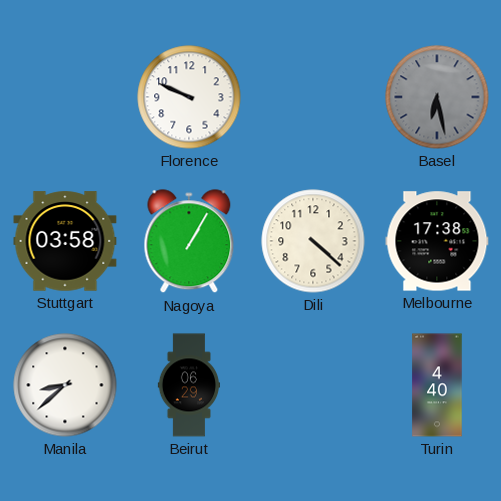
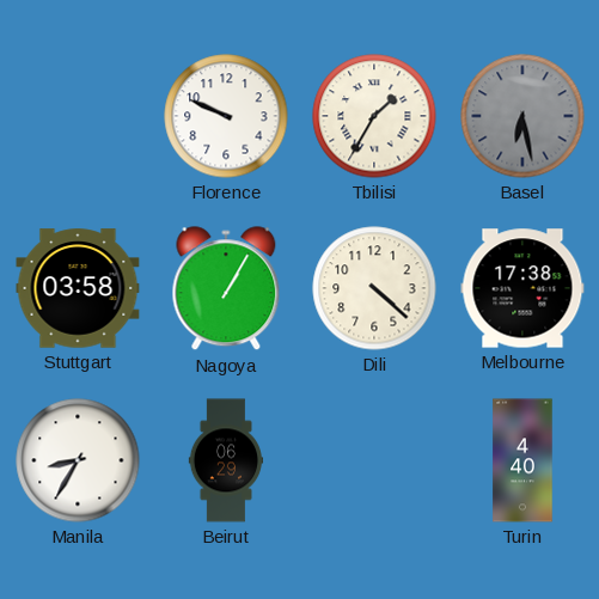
Tbilisi: none -> 1:35 (374, 116)
Manila: 8:38 -> 8:35 (78, 460)
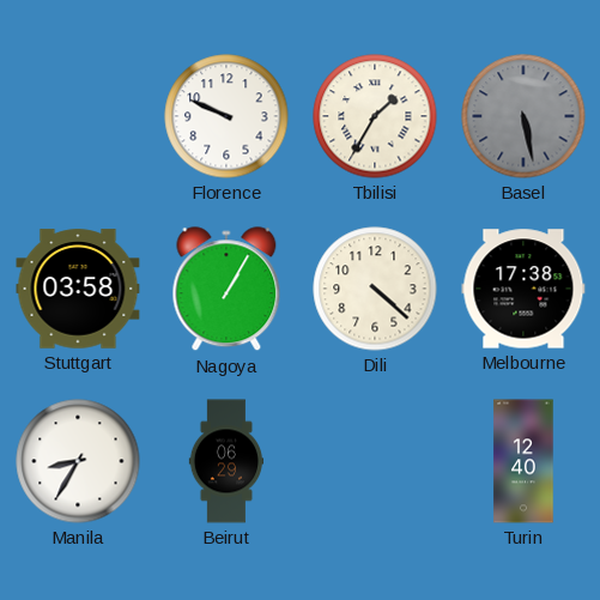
Basel: 6:28 -> 5:28 (523, 116)
Turin: 4:40 -> 12:40 (523, 461)
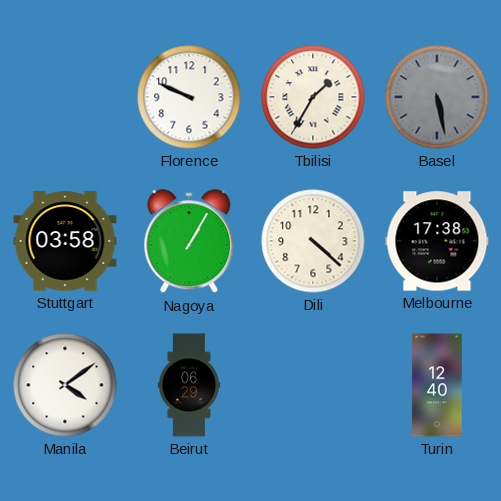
Manila: 8:35 -> 4:09 (65, 385)
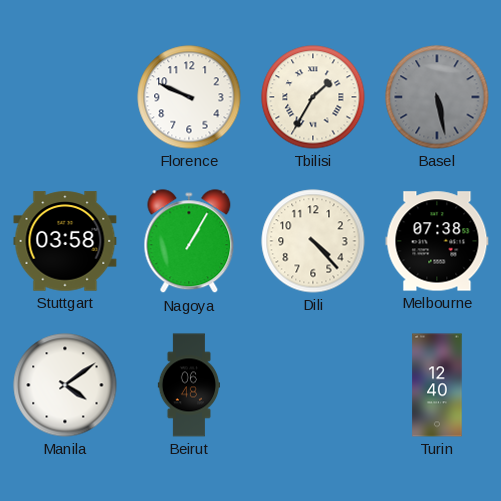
Dili: 4:22 -> 4:23 (313, 241)
Melbourne: 17:38 -> 07:38 (437, 241)
Beirut: 06:29 -> 06:48 (189, 385)
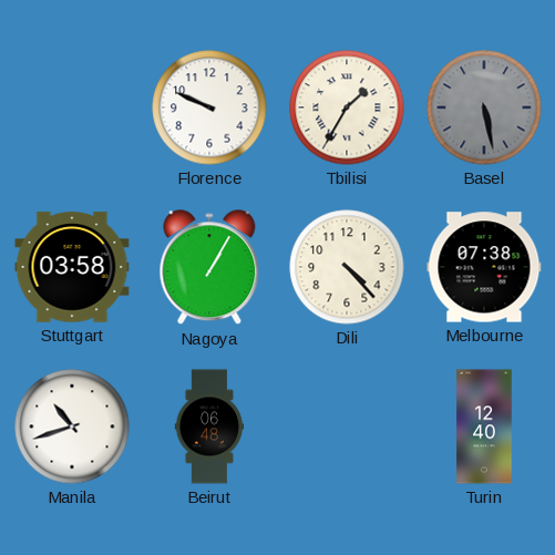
Manila: 4:09 -> 10:42 (72, 426)
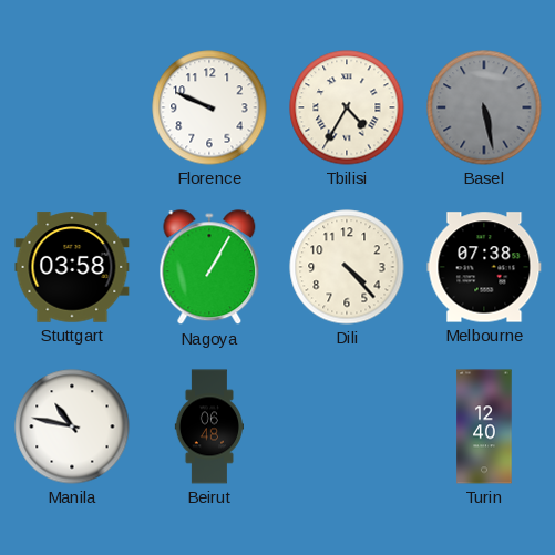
Tbilisi: 1:35 -> 4:35 (347, 107)
Manila: 10:42 -> 10:47 (72, 426)
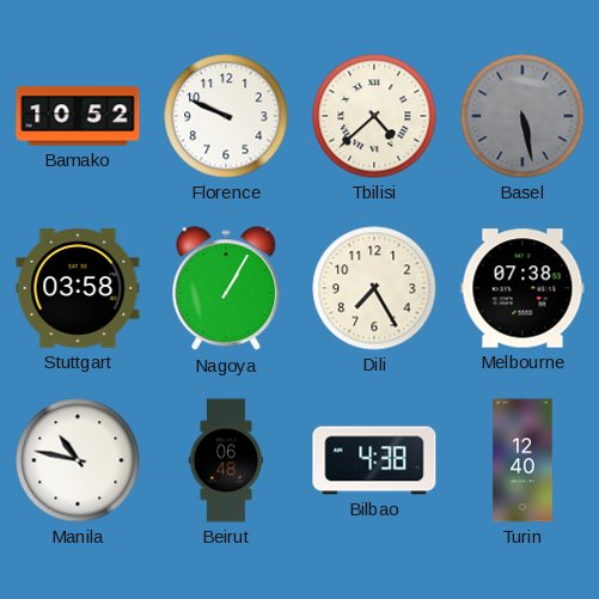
Bamako: none -> 10:52 (78, 116)
Tbilisi: 4:35 -> 4:38 (374, 116)
Dili: 4:23 -> 7:25 (374, 288)
Bilbao: none -> 4:38 (374, 460)
